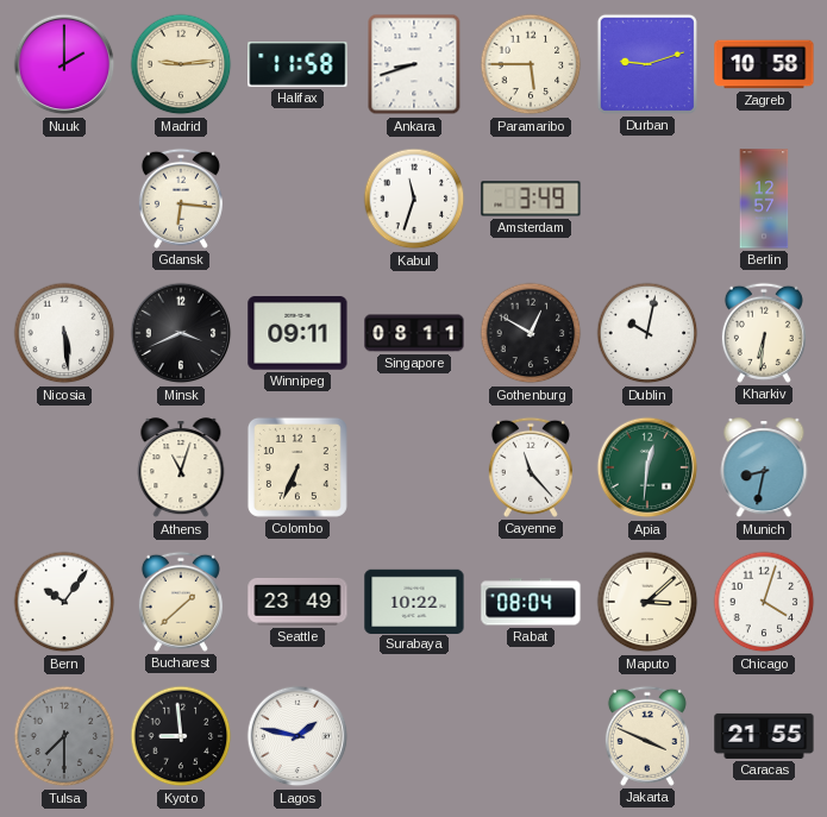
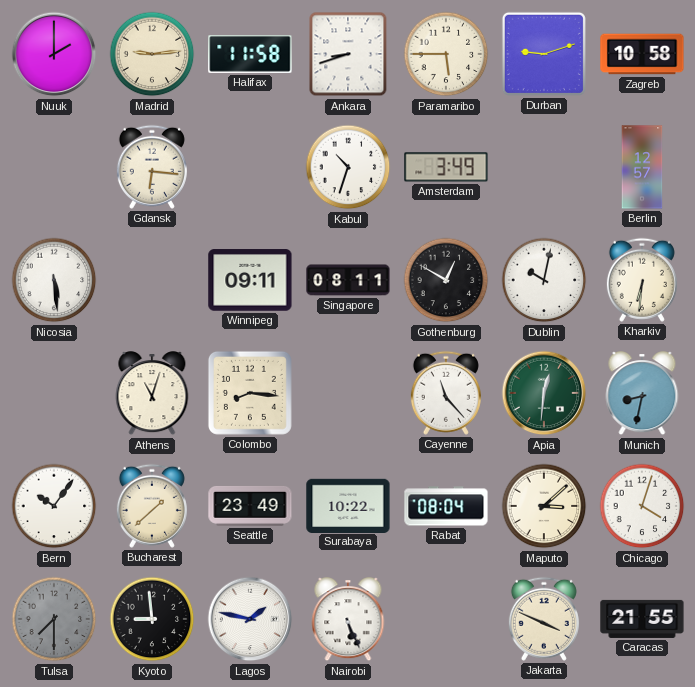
Kabul: 11:33 -> 10:33 (348, 167)
Minsk: 3:41 -> none (181, 333)
Colombo: 6:34 -> 8:16 (250, 393)
Nairobi: none -> 5:26 (348, 620)
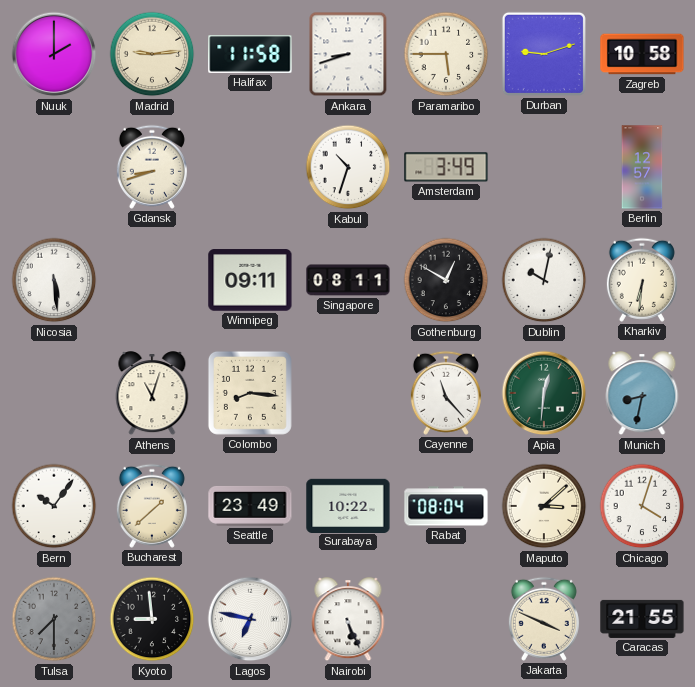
Gdansk: 6:16 -> 8:42 (152, 167)
Lagos: 1:47 -> 6:47 (250, 619)
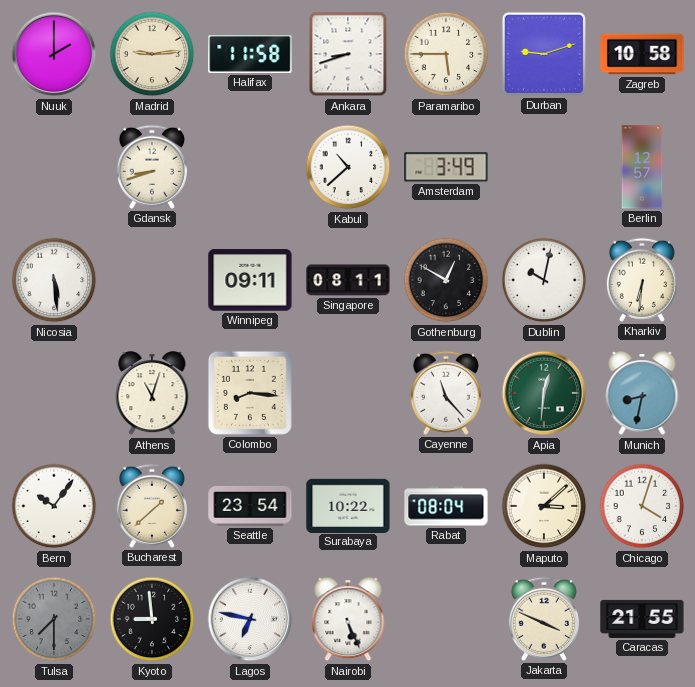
Kabul: 10:33 -> 10:38 (348, 167)
Seattle: 23:49 -> 23:54 (250, 506)
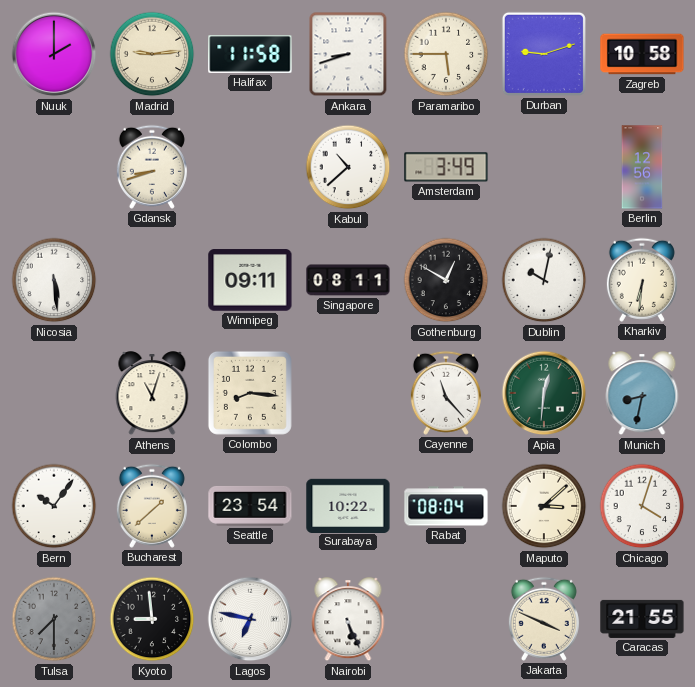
Berlin: 12:57 -> 12:56 (642, 167)
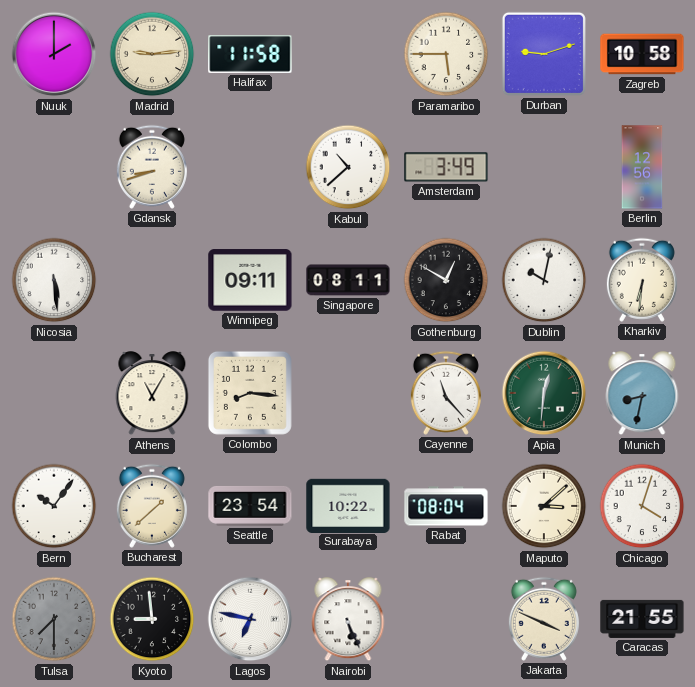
Ankara: 8:42 -> none (348, 54)
Athens: 11:03 -> 11:05 (152, 394)
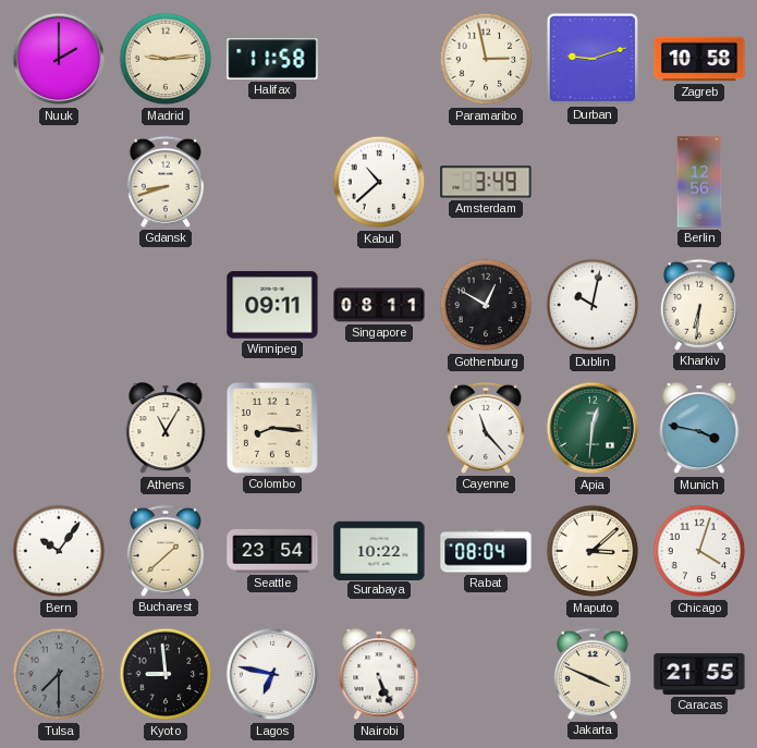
Paramaribo: 5:45 -> 2:58 (486, 59)
Nicosia: 5:29 -> none (54, 280)
Munich: 8:32 -> 3:47 (699, 429)
